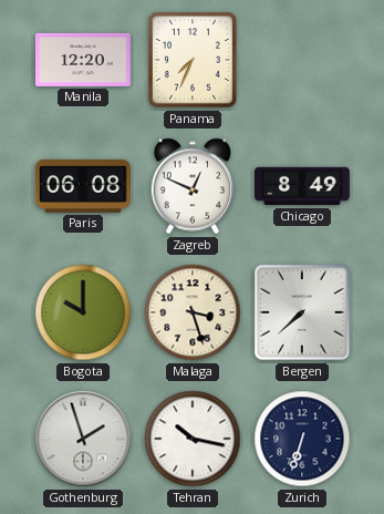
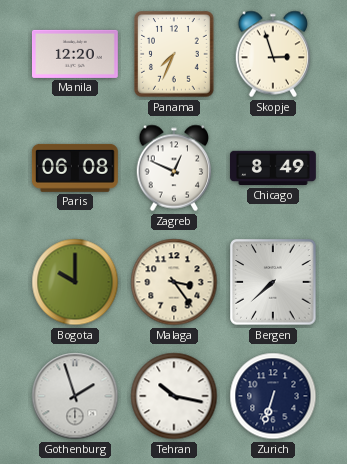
Skopje: none -> 2:57 (273, 54)
Malaga: 3:27 -> 3:24 (174, 282)
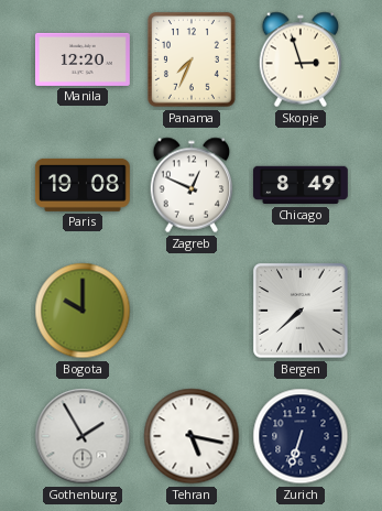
Paris: 06:08 -> 19:08 (83, 185)
Malaga: 3:24 -> none (174, 282)
Gothenburg: 1:57 -> 1:55 (83, 436)
Tehran: 10:17 -> 5:17 (192, 436)
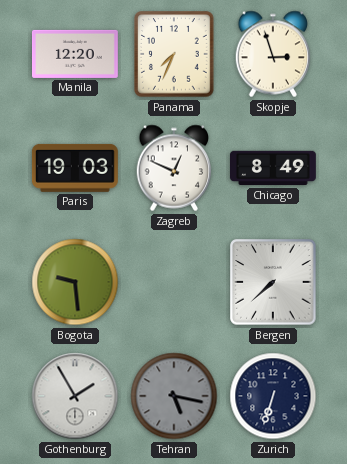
Paris: 19:08 -> 19:03 (75, 168)
Bogota: 10:00 -> 9:29 (75, 282)
Tehran dial: white -> grey (174, 396)
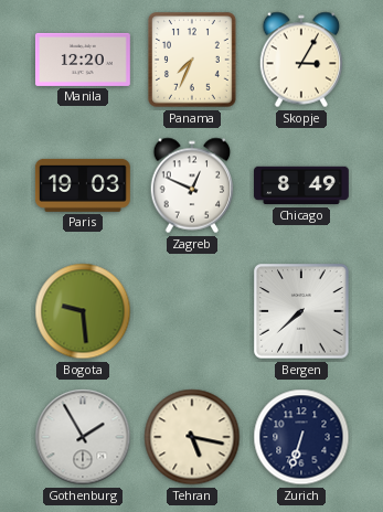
Skopje: 2:57 -> 3:05 (301, 60)
Tehran dial: grey -> cream (192, 437)
